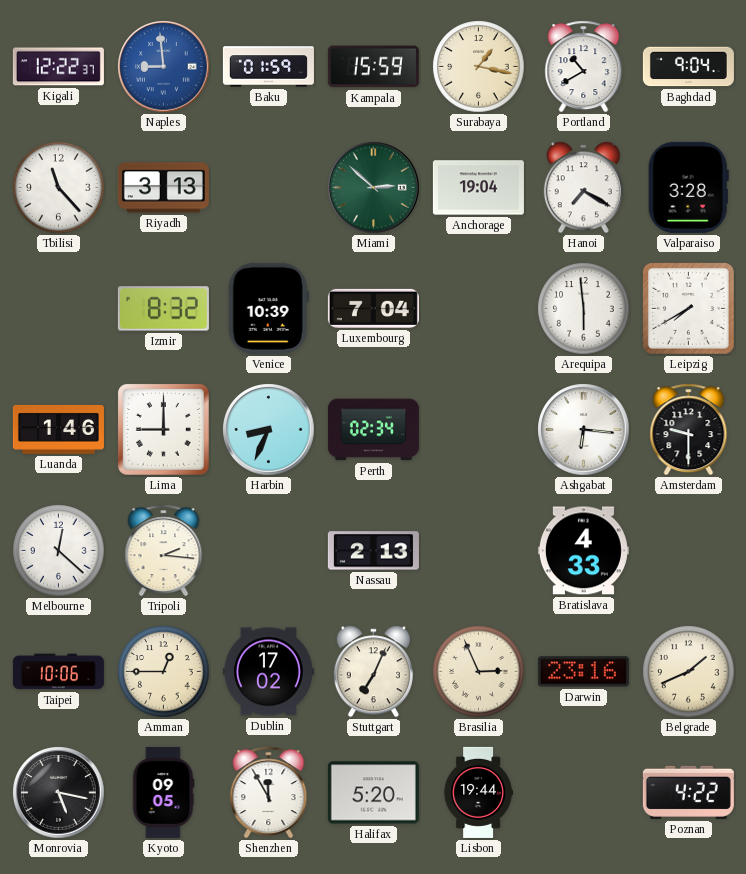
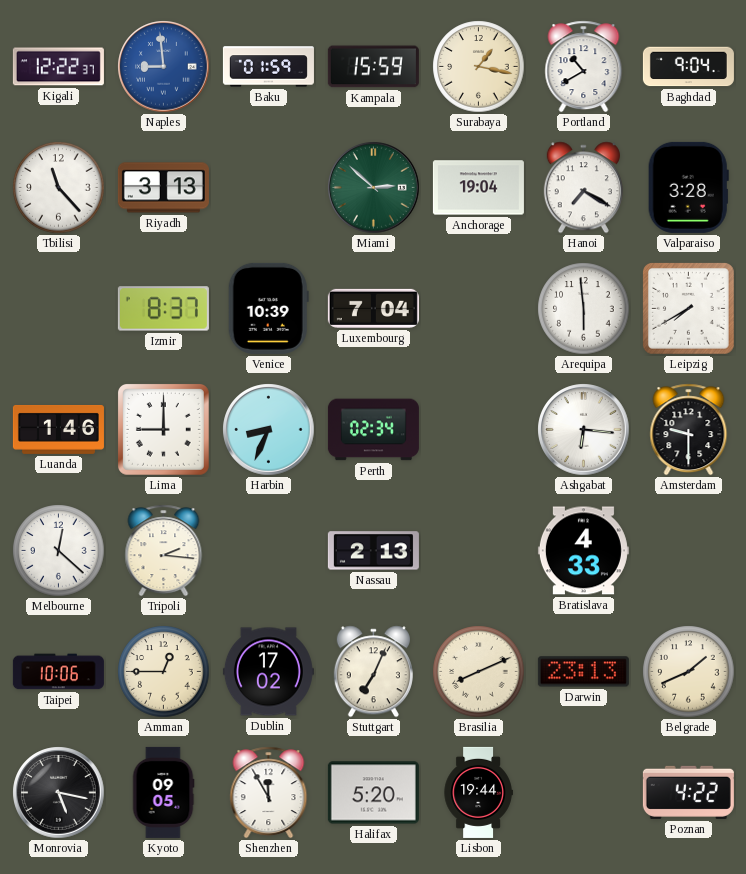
Izmir: 8:32 -> 8:37 (163, 309)
Brasilia: 2:56 -> 8:11 (479, 672)
Darwin: 23:16 -> 23:13 (583, 672)
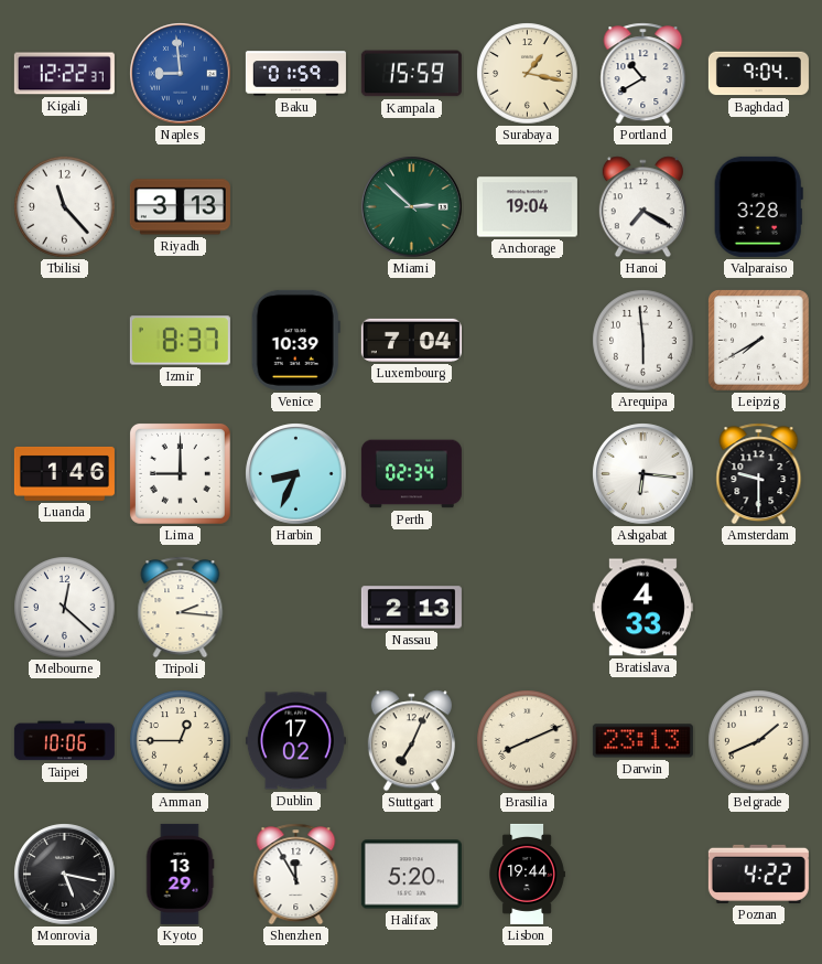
Kyoto: 09:05 -> 13:29 (180, 874)
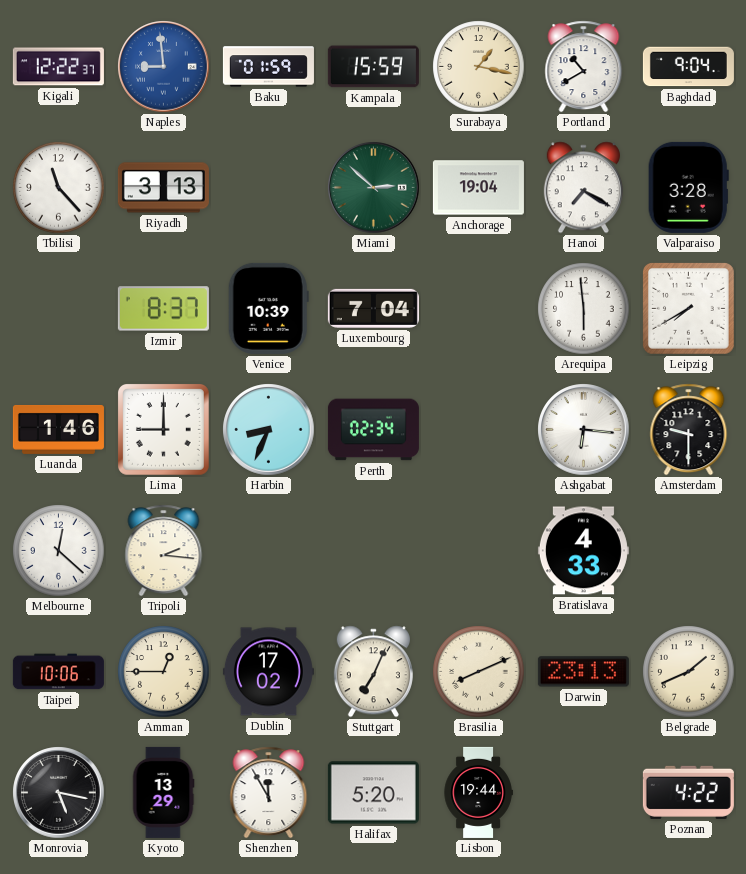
Nassau: 2:13 -> none (411, 608)
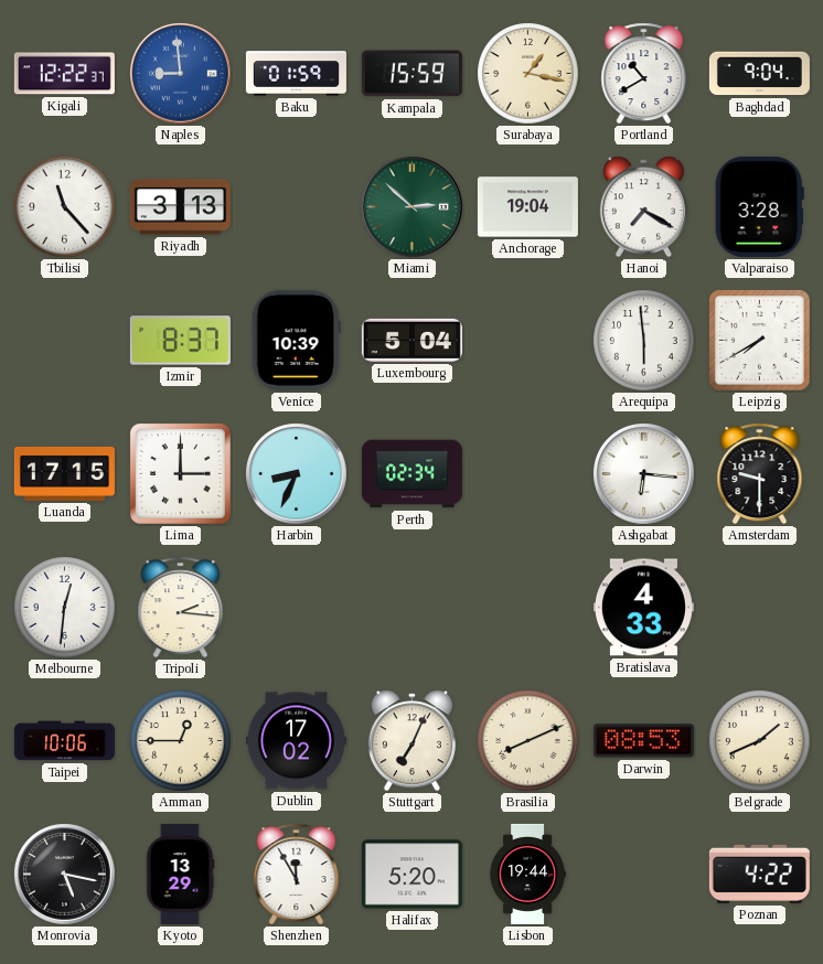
Luxembourg: 7:04 -> 5:04 (411, 340)
Luanda: 1:46 -> 17:15 (64, 473)
Lima: 9:00 -> 3:00 (181, 474)
Melbourne: 12:22 -> 12:31 (65, 608)
Darwin: 23:13 -> 08:53 (643, 741)
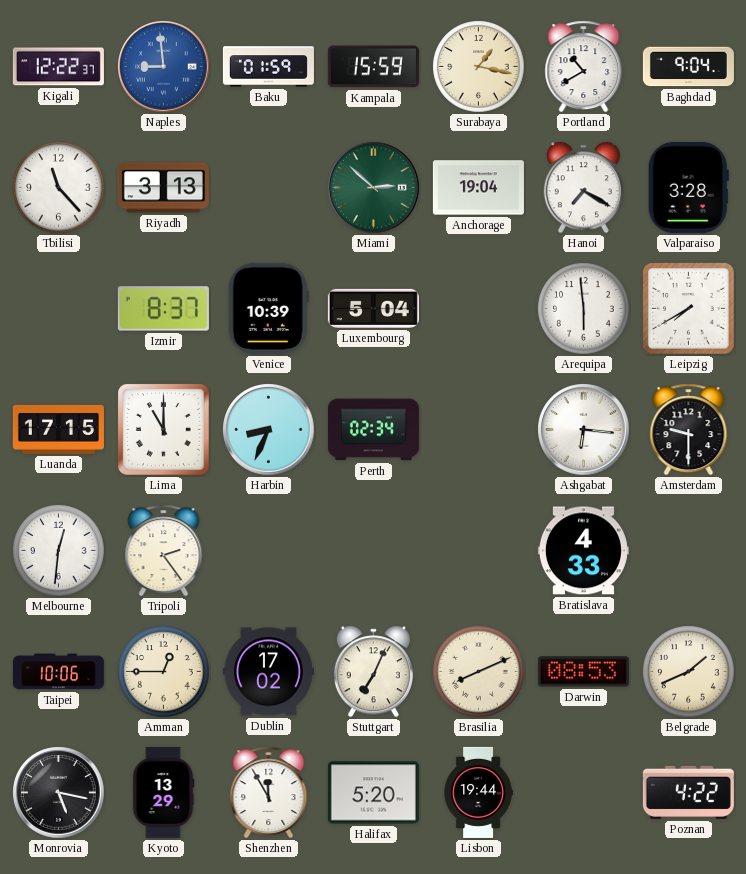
Lima: 3:00 -> 11:00 (164, 430)
Tripoli: 2:16 -> 2:24 (164, 551)
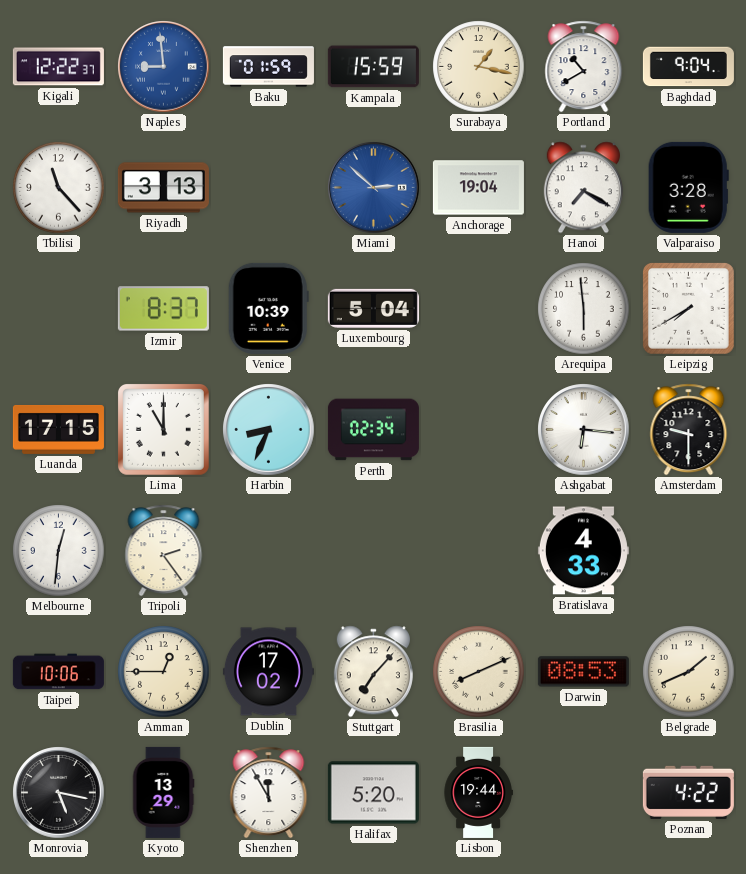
Miami dial: green -> blue (374, 188)
Stuttgart: 7:04 -> 7:07 (373, 672)
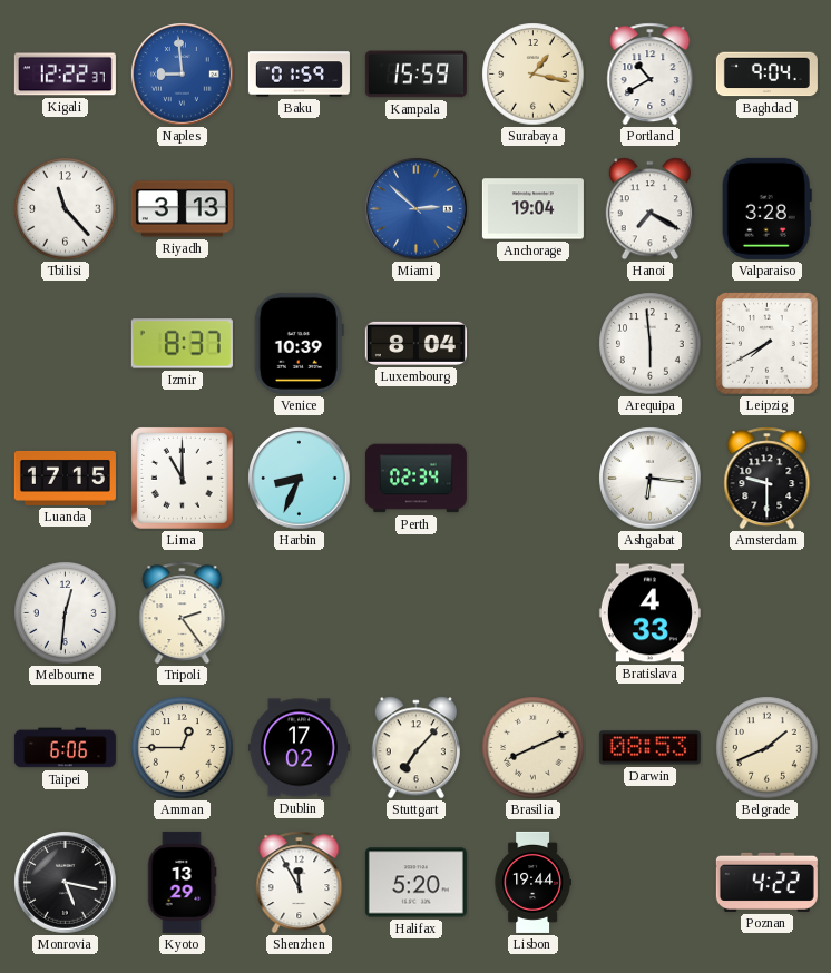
Luxembourg: 5:04 -> 8:04 (415, 343)
Taipei: 10:06 -> 6:06 (65, 748)
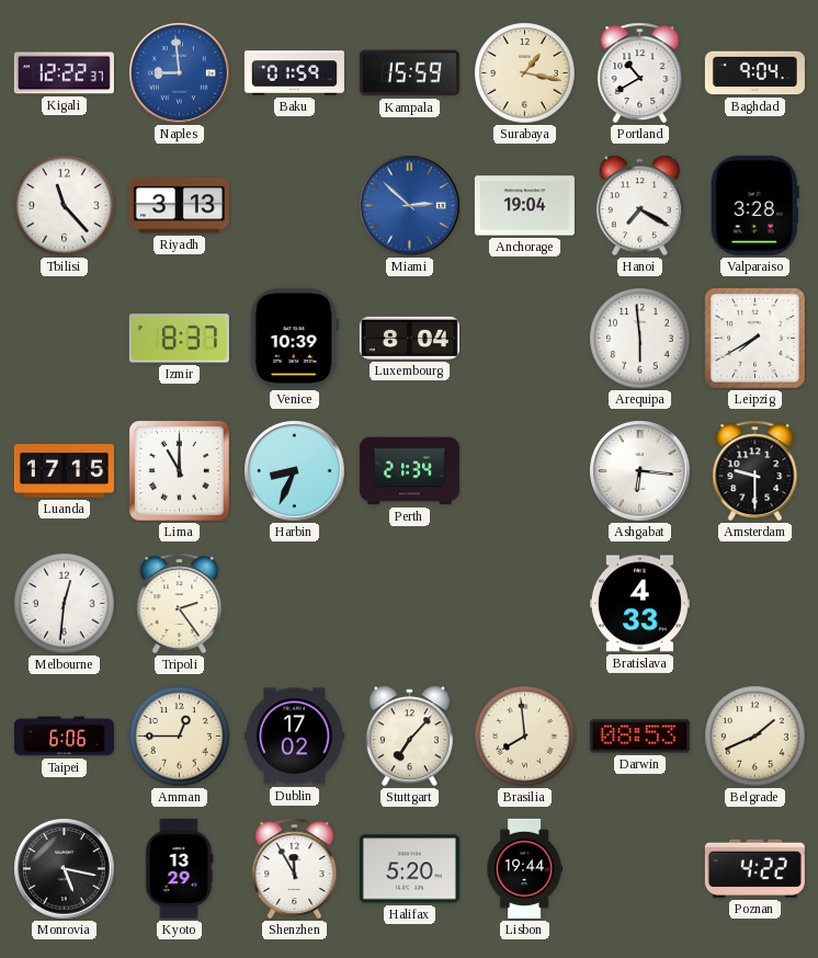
Perth: 02:34 -> 21:34 (409, 471)
Brasilia: 8:11 -> 7:59 (525, 737)
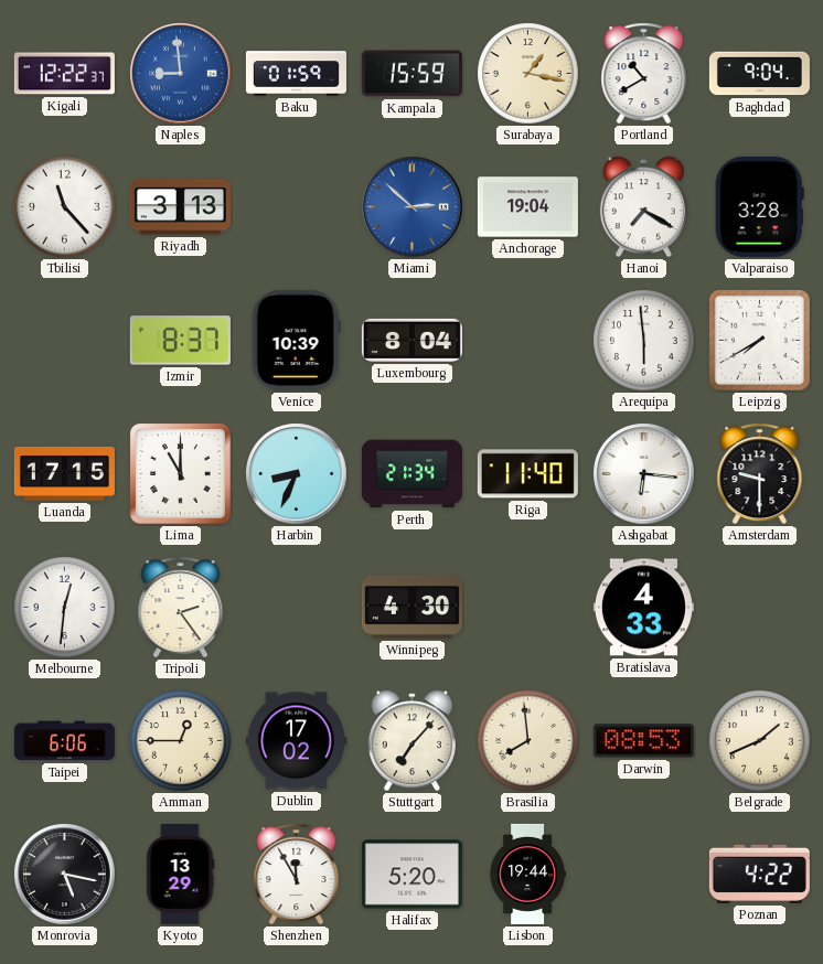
Riga: none -> 11:40 (527, 474)
Winnipeg: none -> 4:30 (411, 607)
